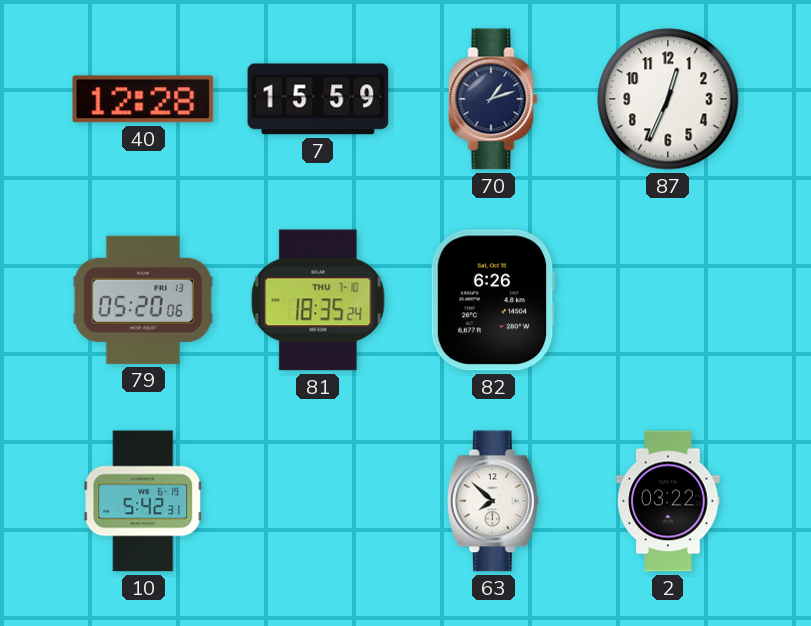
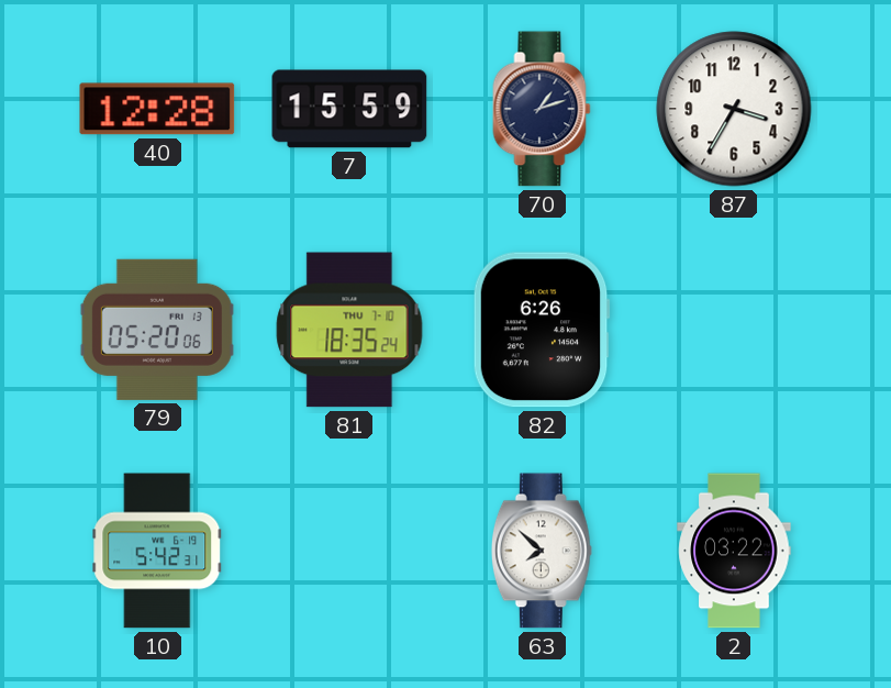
87: 12:34 -> 3:35 (734, 109)
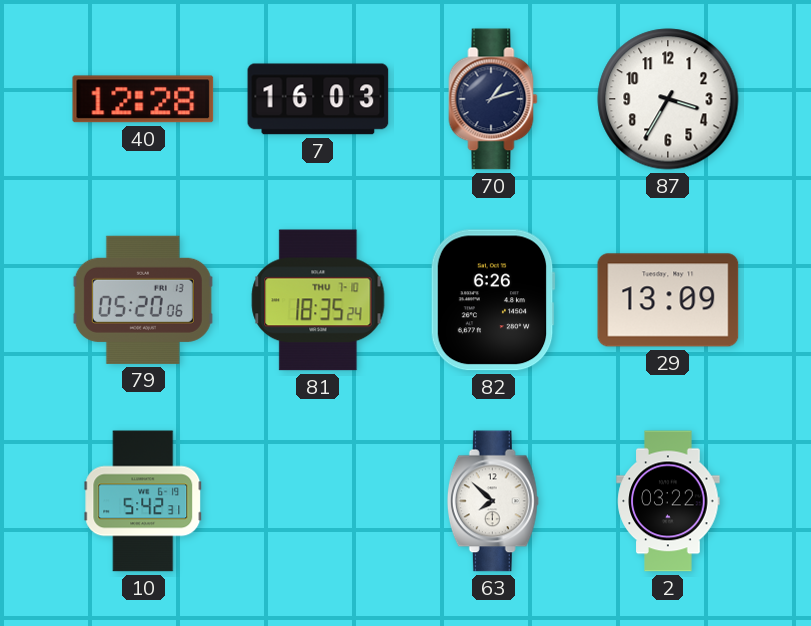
7: 15:59 -> 16:03 (318, 99)
29: none -> 13:09 (668, 300)
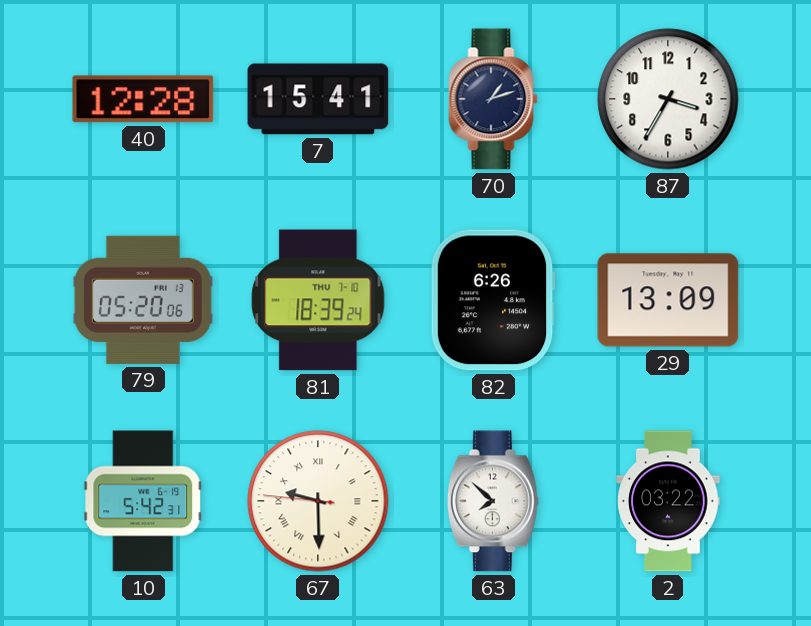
7: 16:03 -> 15:41 (318, 99)
81: 18:35 -> 18:39 (318, 300)
67: none -> 9:29 (318, 501)
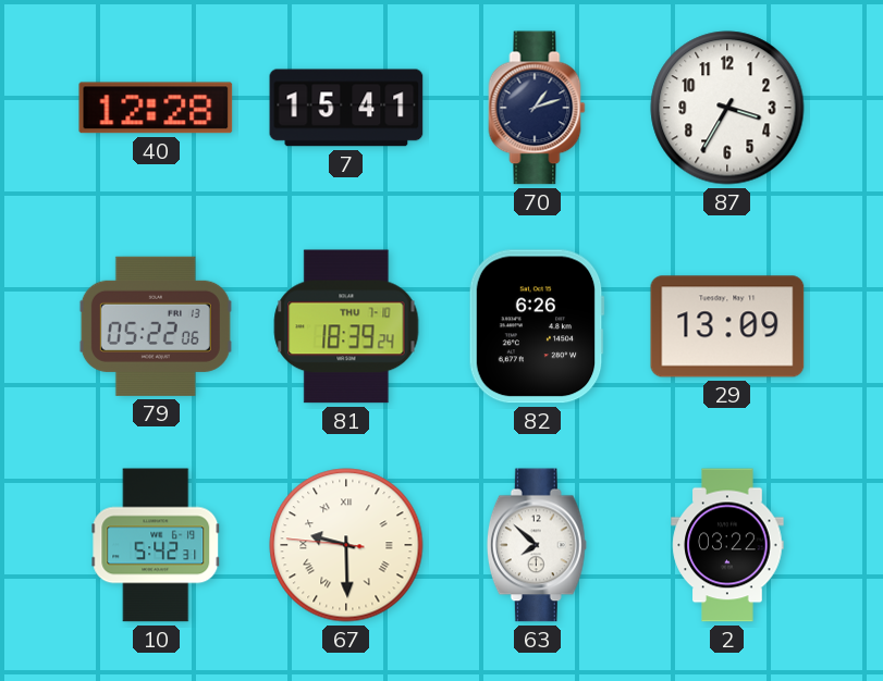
79: 05:20 -> 05:22 (156, 326)
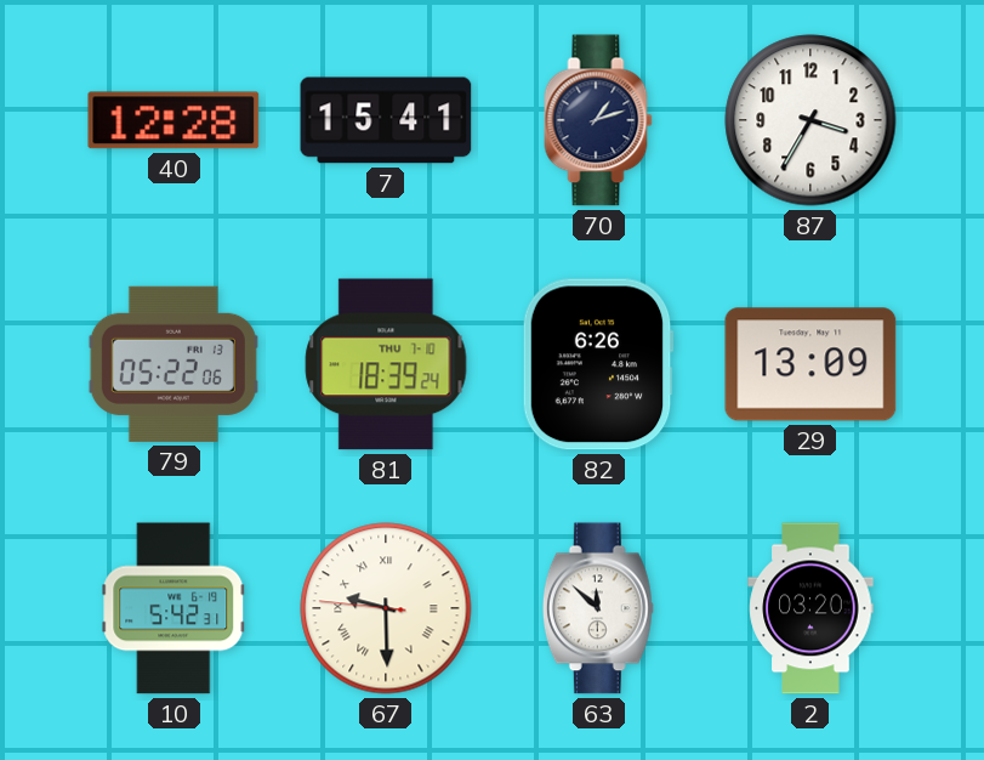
63: 7:52 -> 11:52 (598, 608)
2: 03:22 -> 03:20 (810, 608)
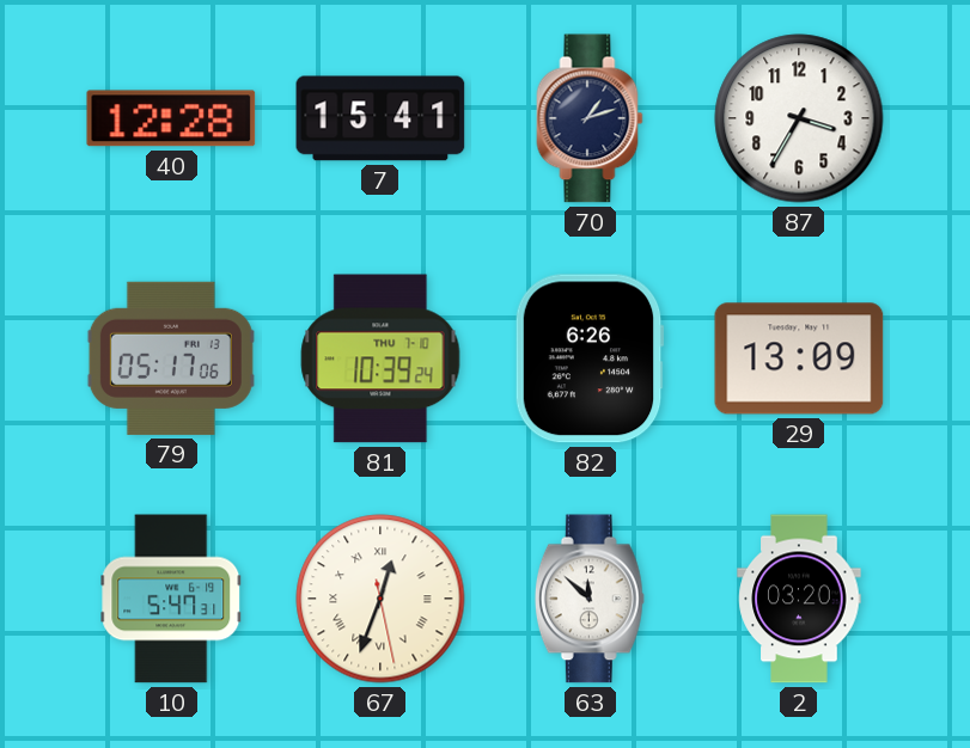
79: 05:22 -> 05:17 (171, 358)
81: 18:39 -> 10:39 (380, 358)
10: 5:42 -> 5:47 (171, 599)
67: 9:29 -> 12:33 (380, 599)
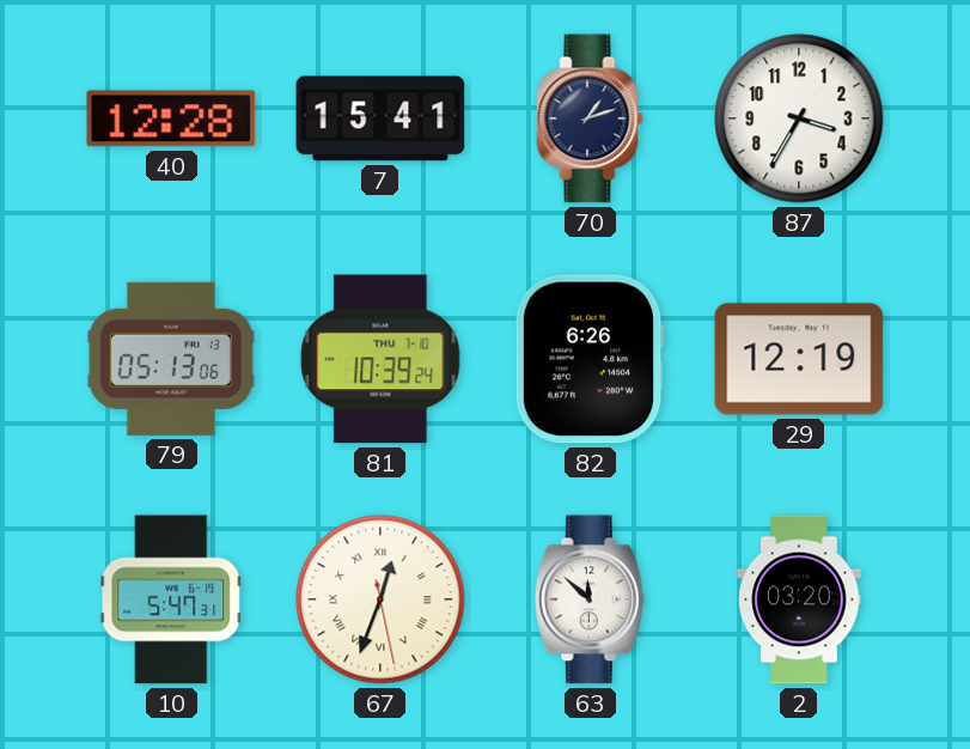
79: 05:17 -> 05:13 (171, 359)
29: 13:09 -> 12:19 (799, 359)
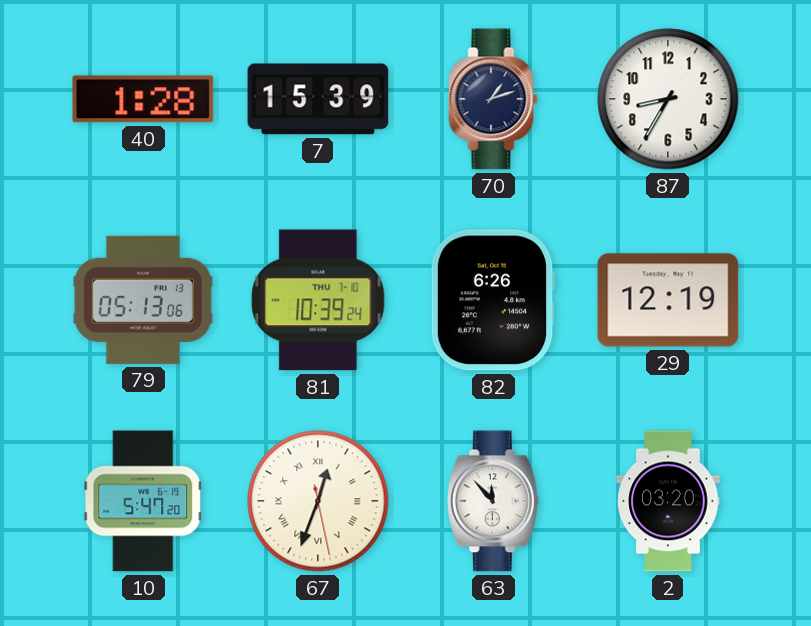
40: 12:28 -> 1:28 (143, 99)
7: 15:41 -> 15:39 (318, 99)
87: 3:35 -> 8:35 (668, 99)
10: 5:47:31 -> 5:47:20 (143, 501)
63: 11:52 -> 11:53 (493, 501)
